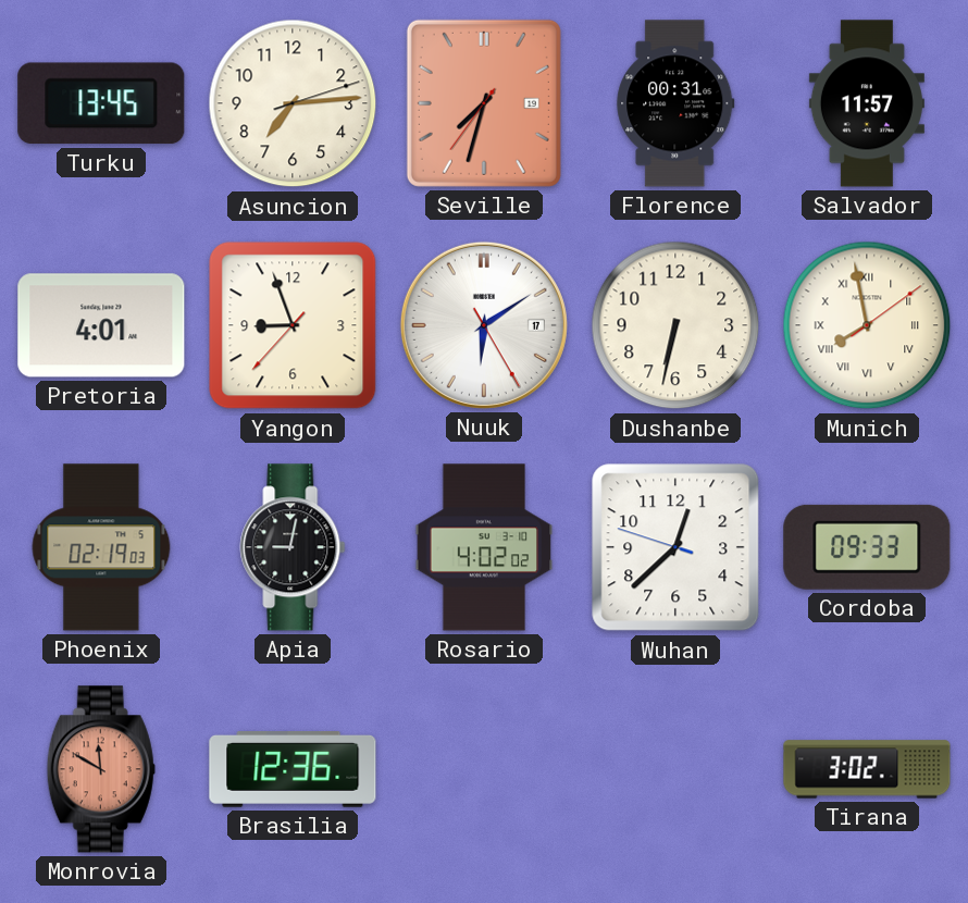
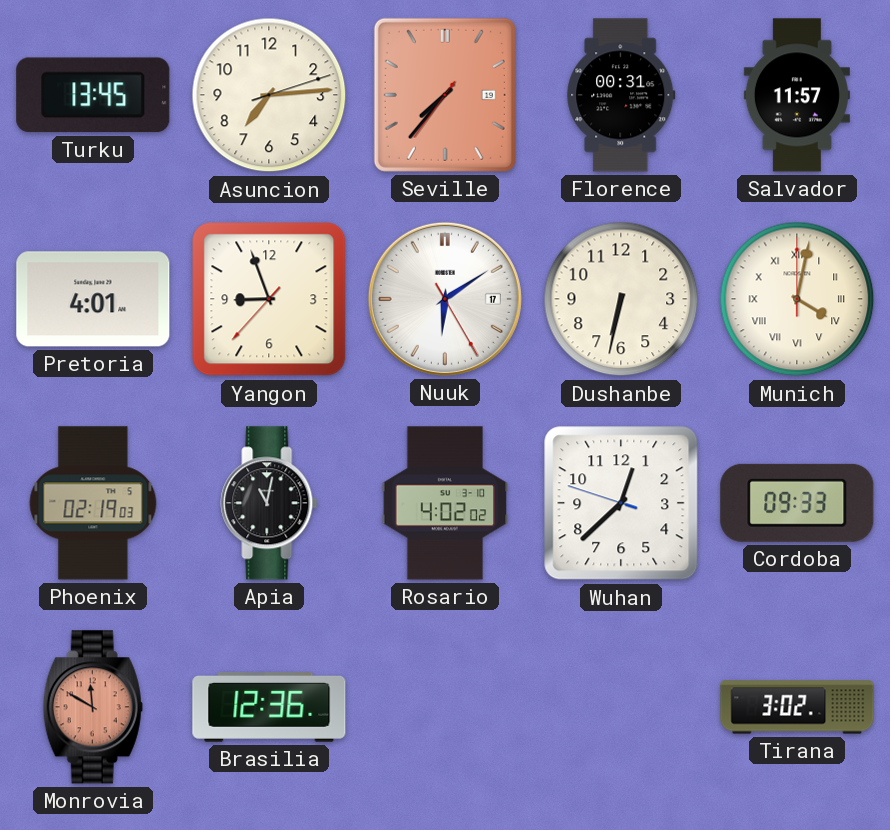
Seville: 7:32 -> 7:36 (445, 95)
Munich: 7:58 -> 4:02 (797, 299)
Apia: 9:02 -> 11:02 (269, 503)
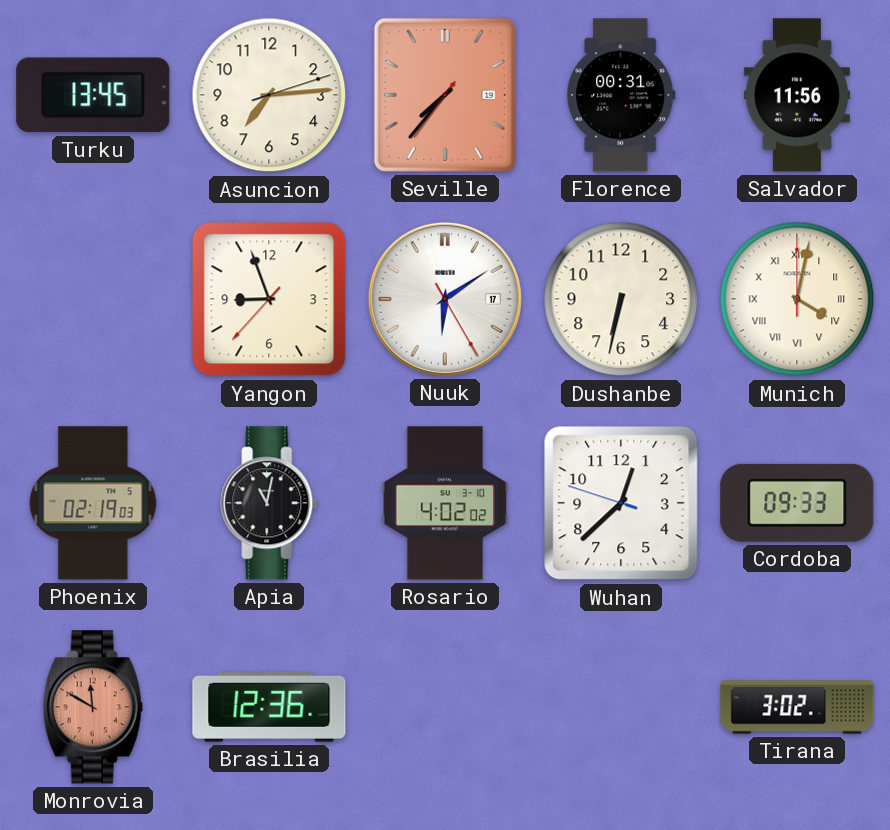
Salvador: 11:57 -> 11:56 (797, 95)
Pretoria: 4:01 -> none (93, 299)
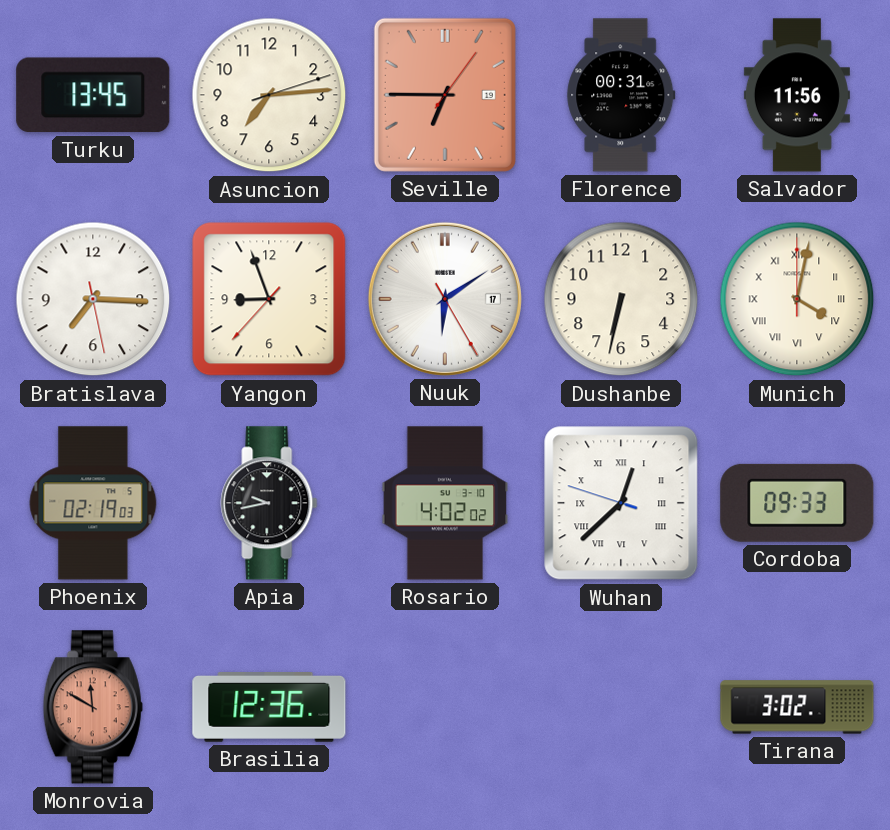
Seville: 7:36 -> 6:45 (445, 95)
Bratislava: none -> 7:15 (93, 299)
Apia: 11:02 -> 9:43 (269, 503)
Wuhan numerals: Arabic -> Roman (621, 503)
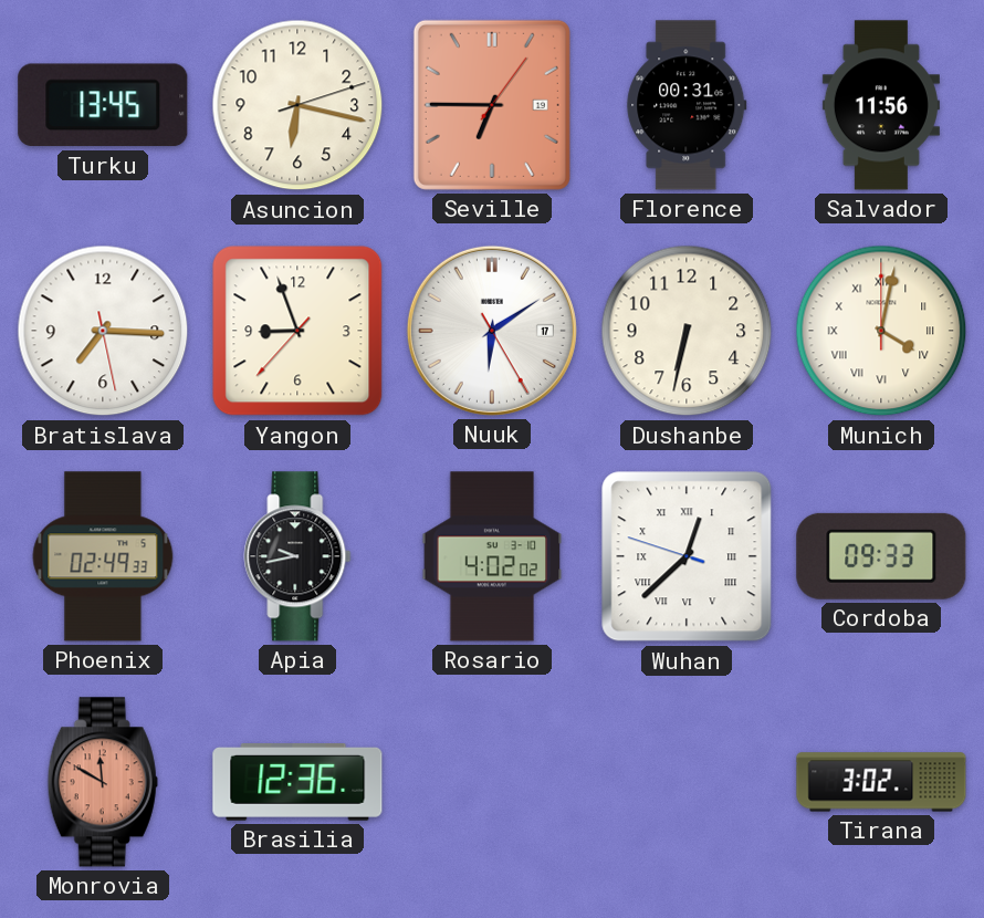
Asuncion: 7:14 -> 6:17 (297, 105)
Phoenix: 02:19 -> 02:49 (103, 556)
